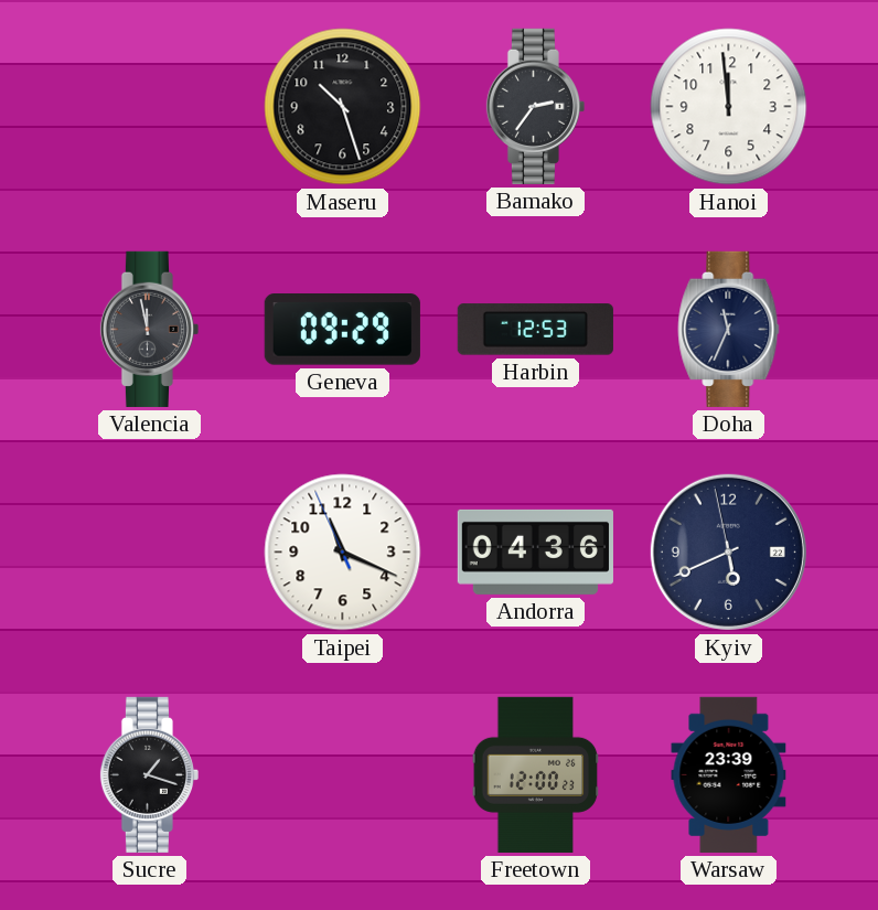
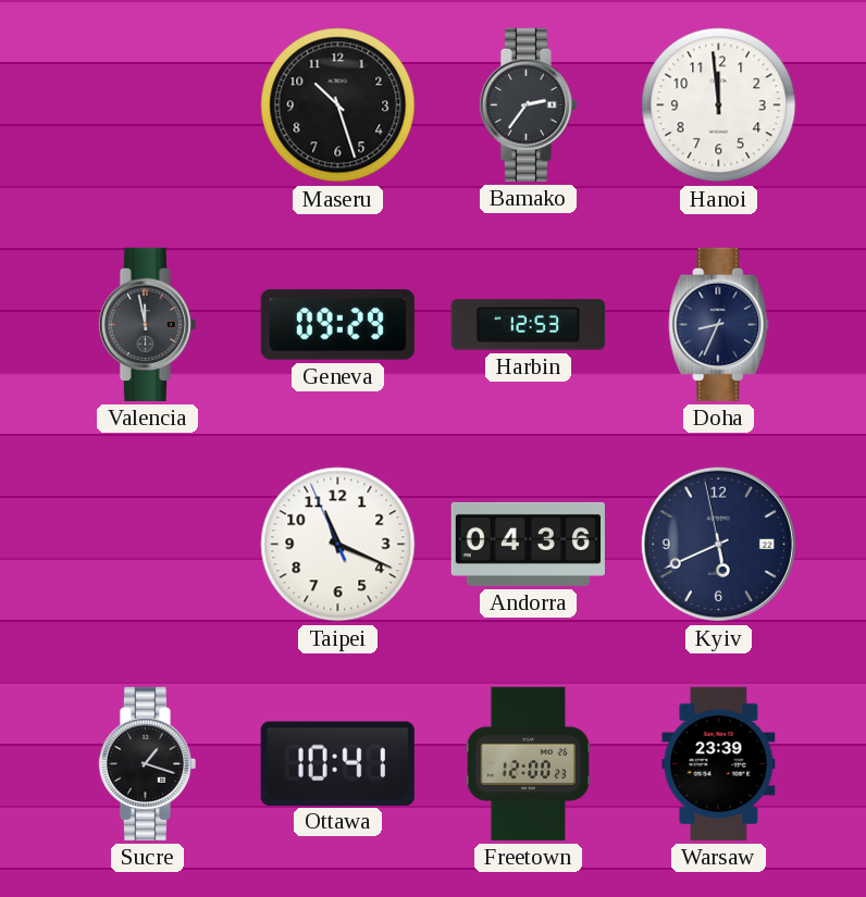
Doha: 11:34 -> 8:34 (719, 324)
Ottawa: none -> 10:41 (337, 763)
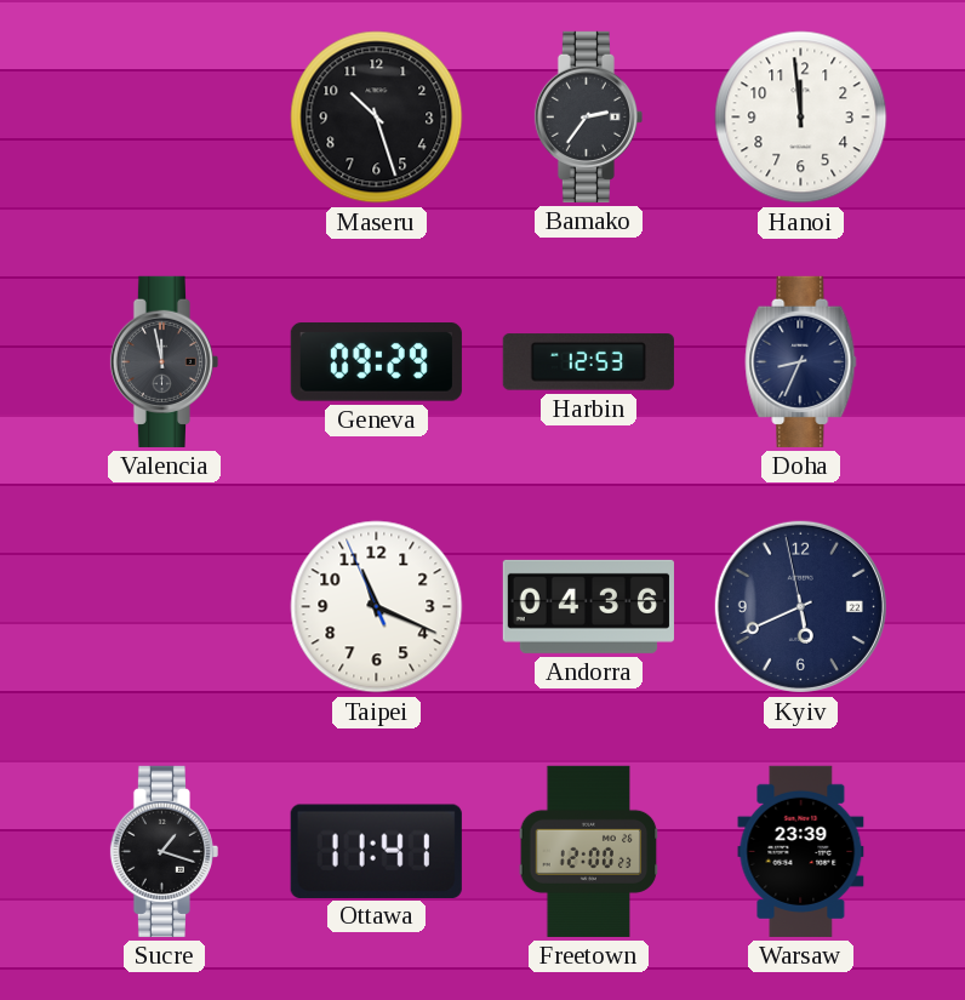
Ottawa: 10:41 -> 11:41 (376, 851)
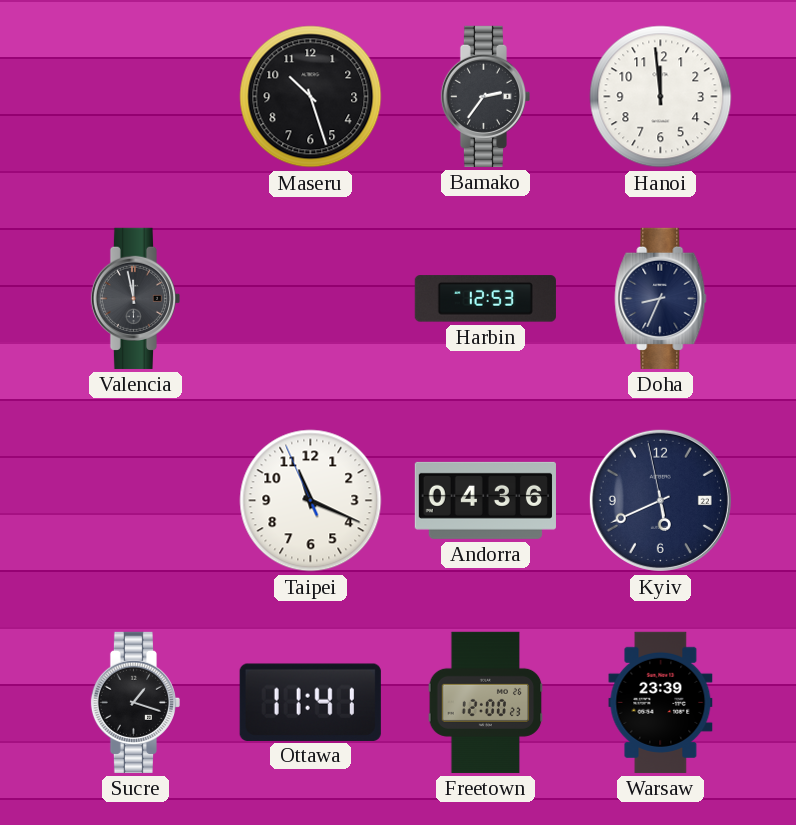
Geneva: 09:29 -> none (376, 362)
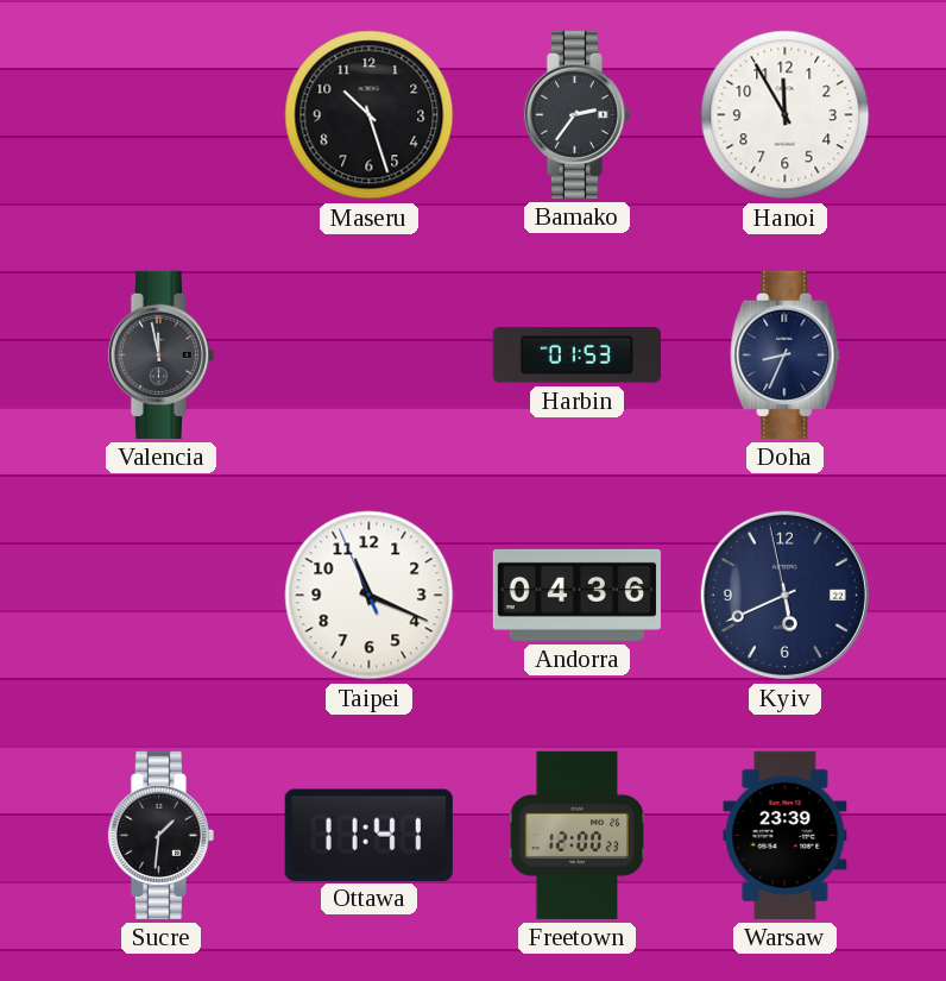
Hanoi: 11:59 -> 11:55 (786, 115)
Harbin: 12:53 -> 01:53 (576, 356)
Sucre: 1:18 -> 1:31 (160, 835)
